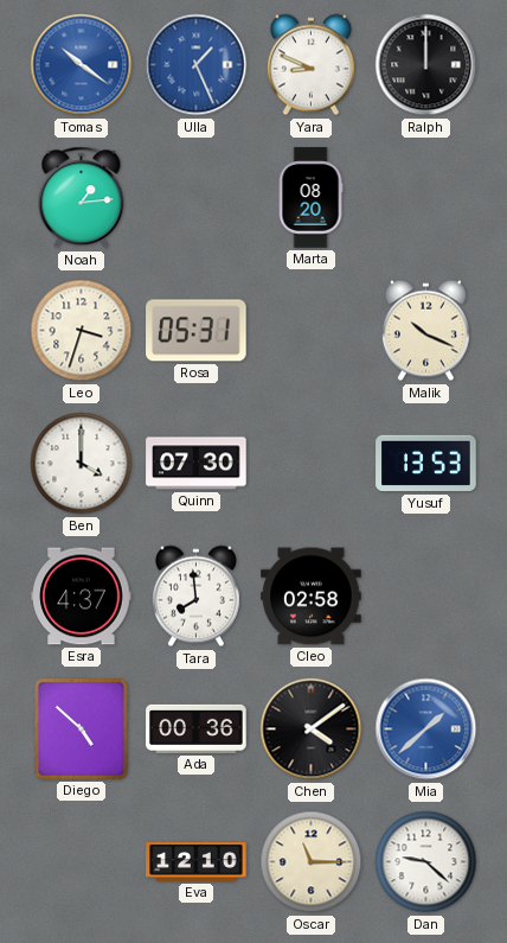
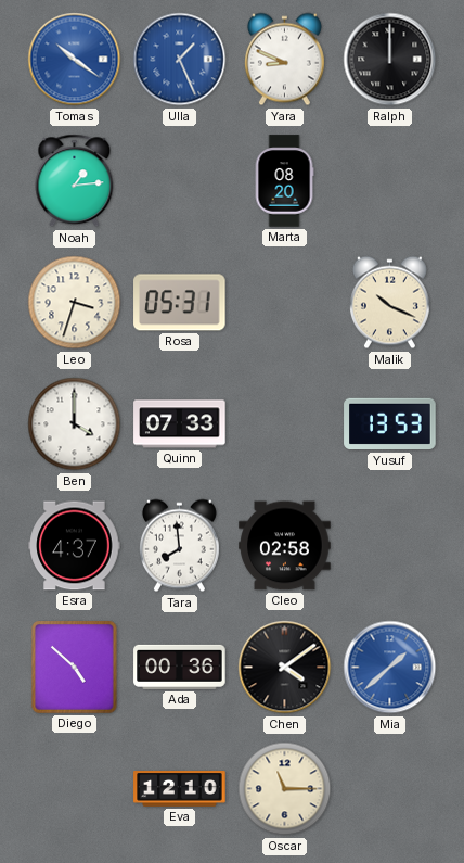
Quinn: 07:30 -> 07:33 (180, 424)
Dan: 9:22 -> none (426, 862)
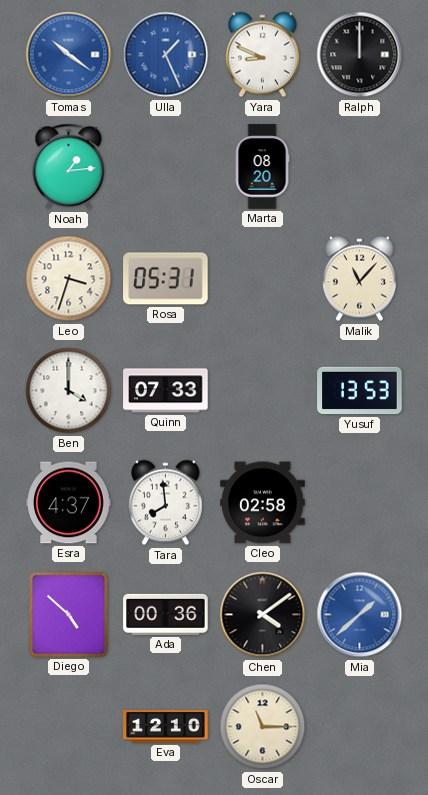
Malik: 10:19 -> 11:07 (359, 279)
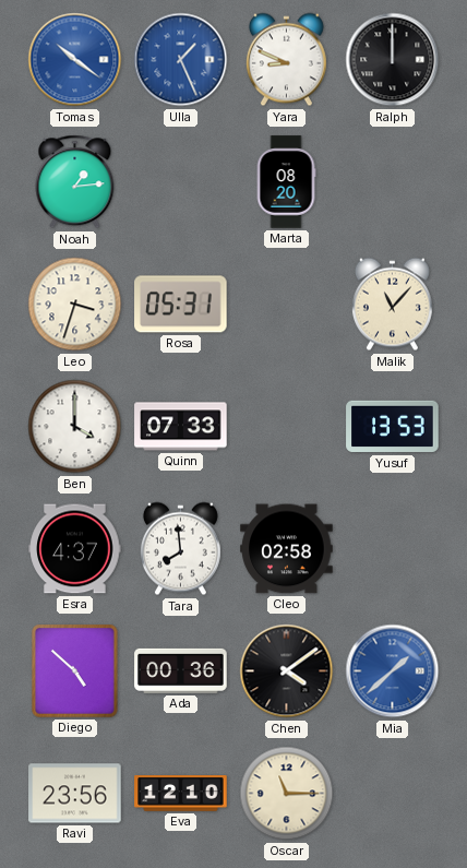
Ravi: none -> 23:56 (75, 794)
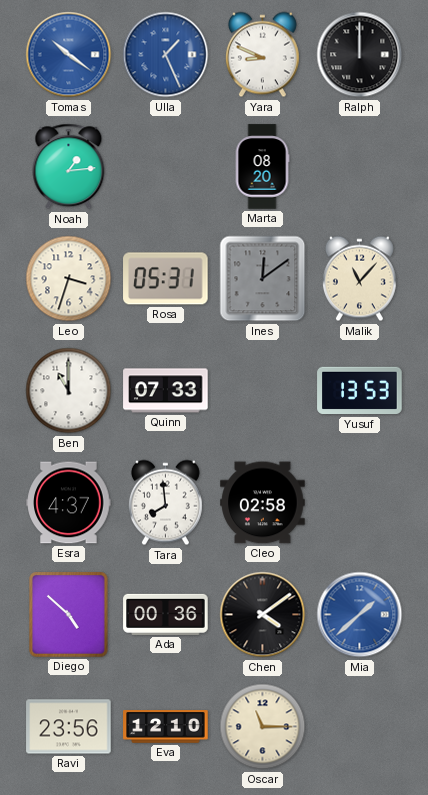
Ines: none -> 12:09 (263, 279)
Ben: 4:00 -> 11:00 (69, 391)
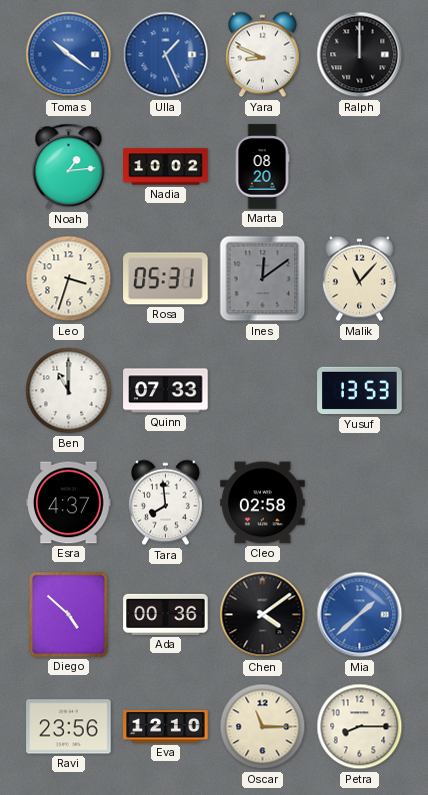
Nadia: none -> 10:02 (166, 167)
Petra: none -> 8:15 (360, 727)
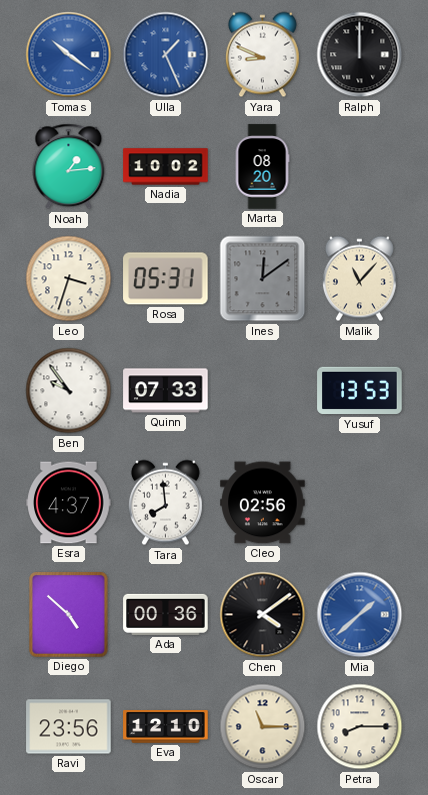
Ben: 11:00 -> 9:54 (69, 391)
Cleo: 02:58 -> 02:56 (263, 503)
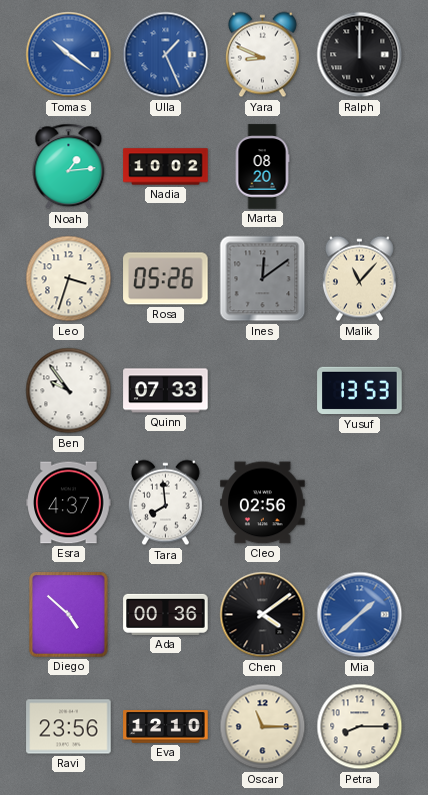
Rosa: 05:31 -> 05:26 (166, 279)
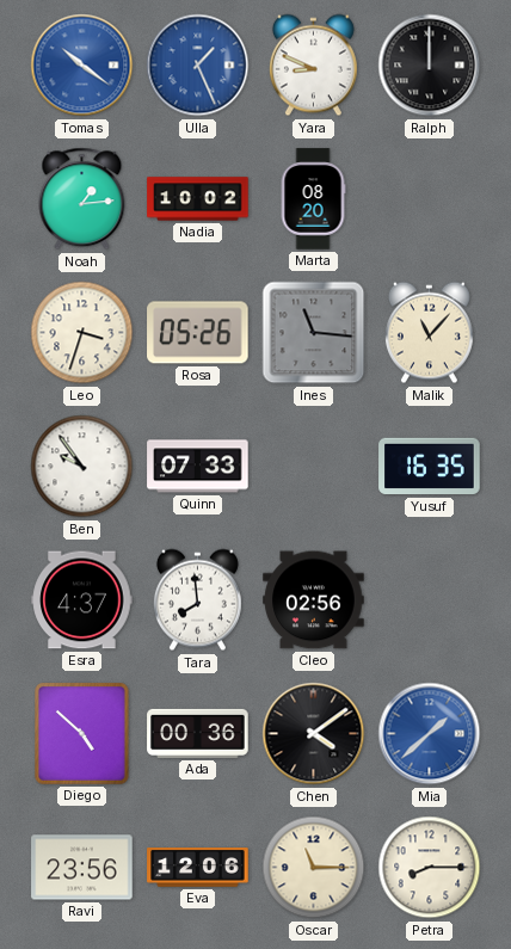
Ines: 12:09 -> 11:16 (314, 333)
Yusuf: 13:53 -> 16:35 (430, 467)
Eva: 12:10 -> 12:06 (198, 868)
